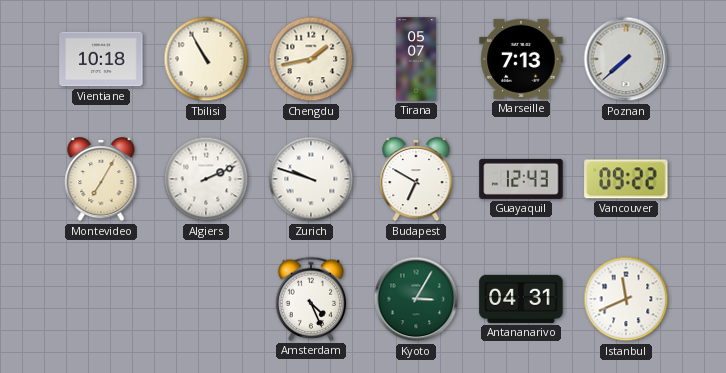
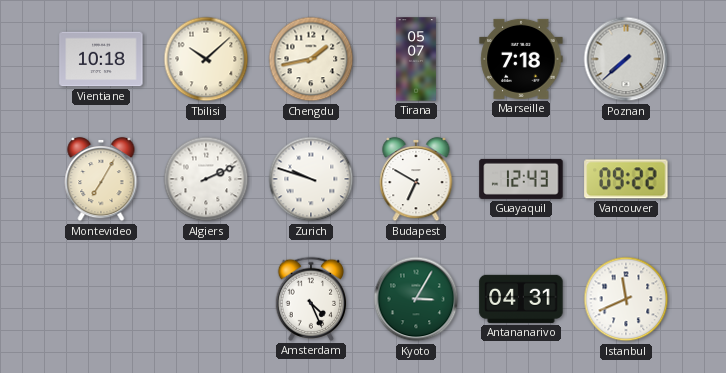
Tbilisi: 10:55 -> 10:08 (206, 59)
Marseille: 7:13 -> 7:18 (521, 59)
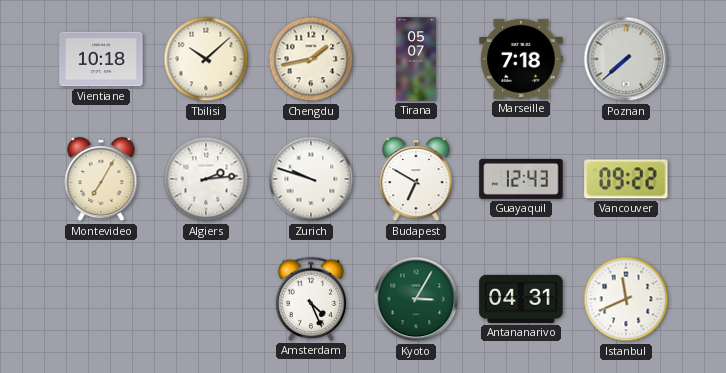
Algiers: 2:11 -> 2:14 (206, 179)
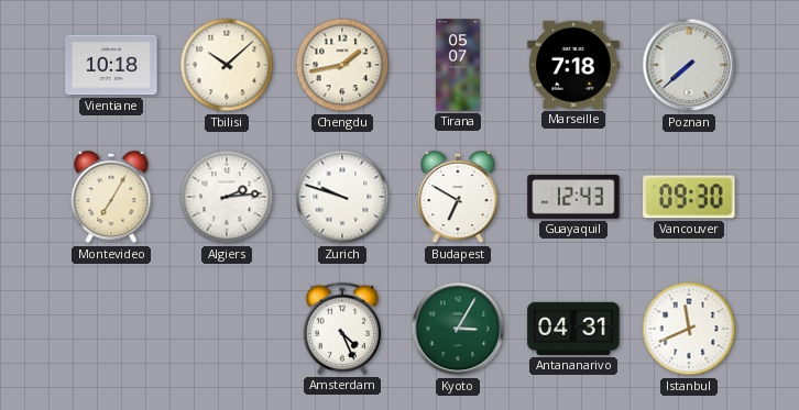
Vancouver: 09:22 -> 09:30 (689, 197)
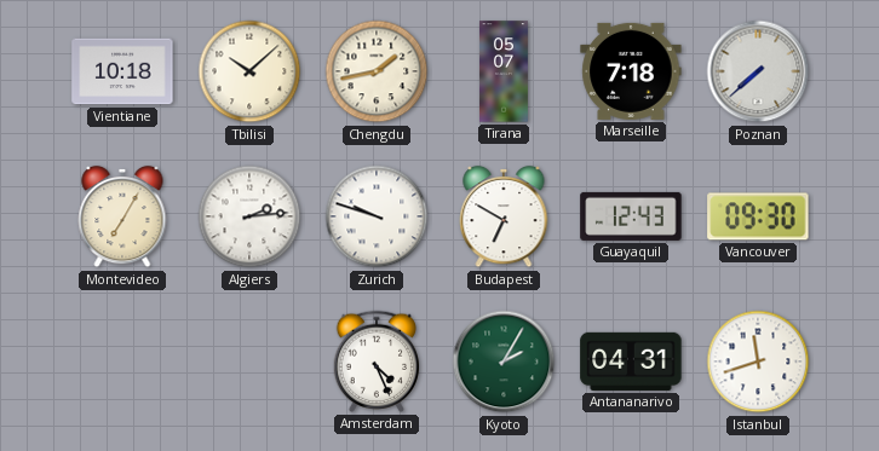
Kyoto: 3:05 -> 2:05 (504, 362)
Istanbul: 11:41 -> 11:42 (758, 362)
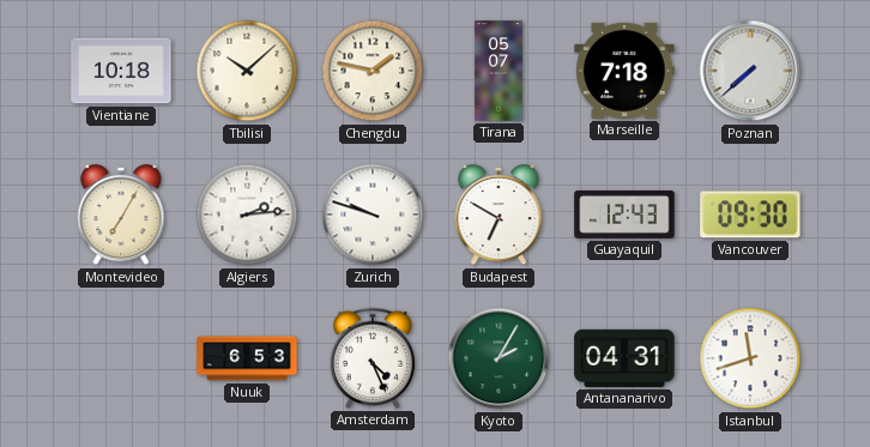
Chengdu: 1:43 -> 1:47 (373, 71)
Nuuk: none -> 6:53 (247, 358)
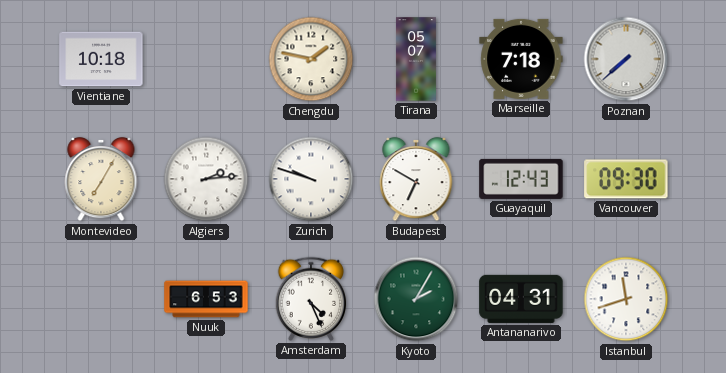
Tbilisi: 10:08 -> none (247, 71)
